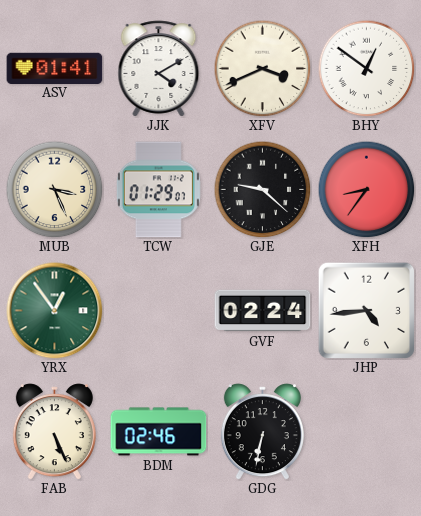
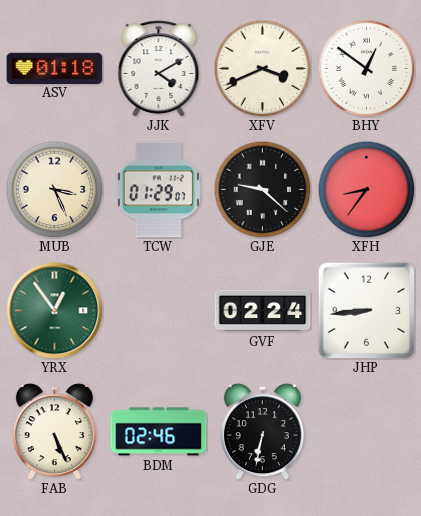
ASV: 01:41 -> 01:18 (55, 68)
JHP: 4:44 -> 8:44 (366, 310)
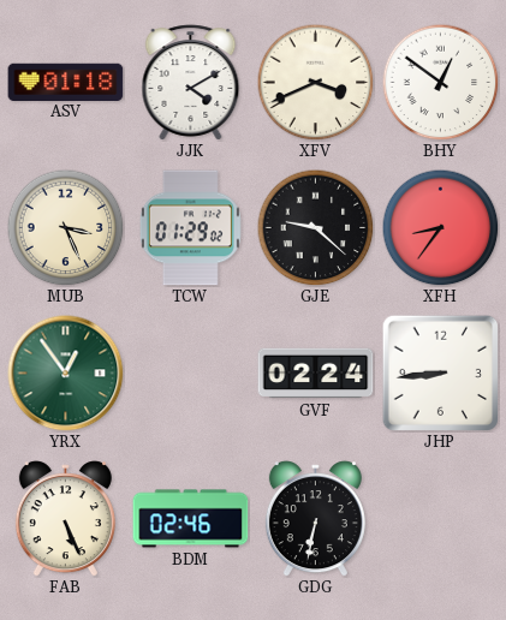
TCW: 01:29:07 -> 01:29:02 (190, 228)
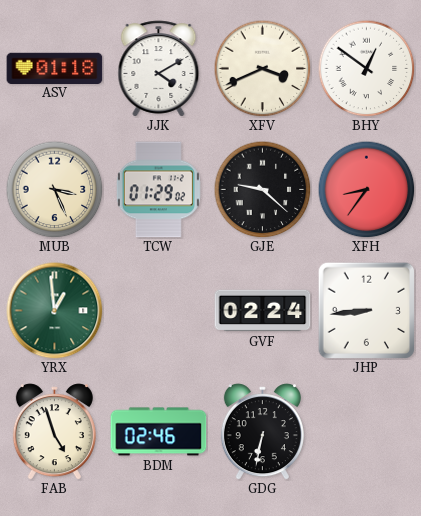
YRX: 12:54 -> 12:59 (55, 311)
FAB: 5:26 -> 4:57 (54, 432)
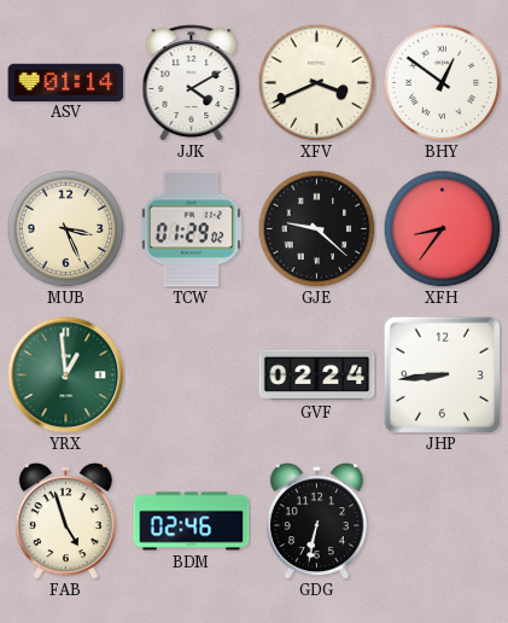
ASV: 01:18 -> 01:14 (66, 82)
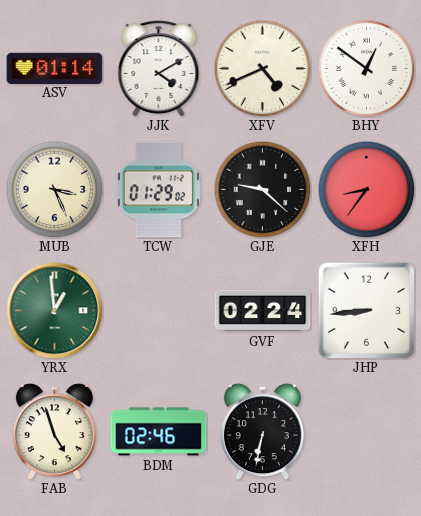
XFV: 3:41 -> 4:41 (262, 68)
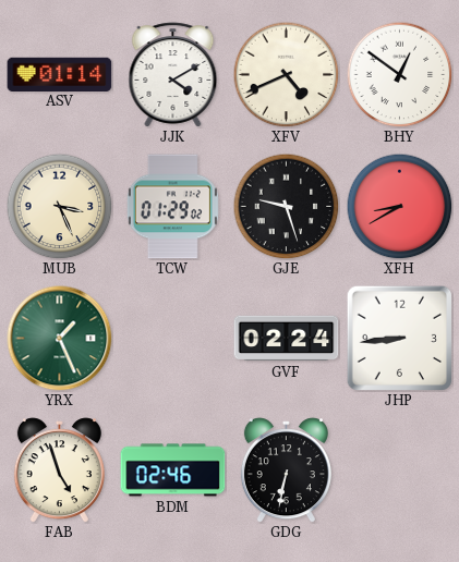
GJE: 9:22 -> 9:27 (286, 206)
XFH: 8:36 -> 8:40 (399, 206)
YRX: 12:59 -> 1:26 (60, 339)
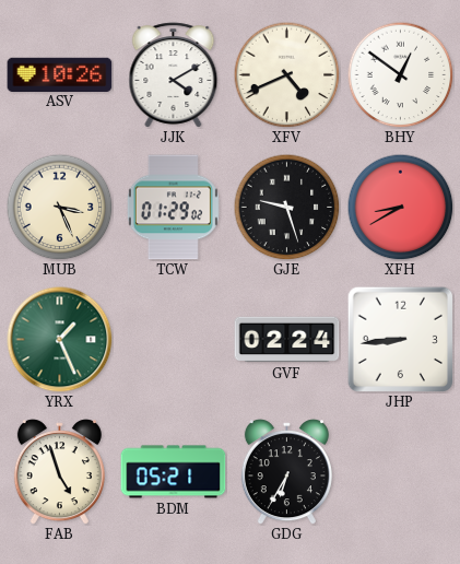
ASV: 01:14 -> 10:26 (60, 74)
BDM: 02:46 -> 05:21 (174, 472)
GDG: 6:32 -> 6:35 (286, 472)
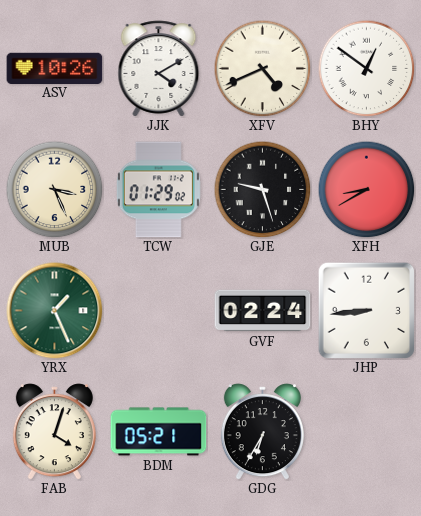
FAB: 4:57 -> 4:03 (54, 432)
